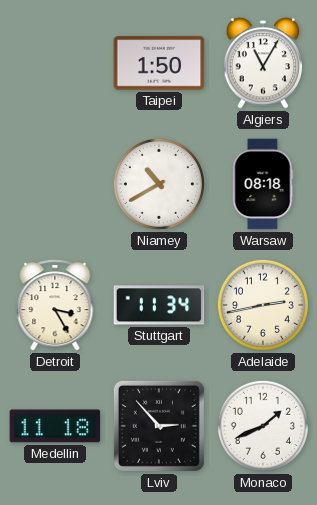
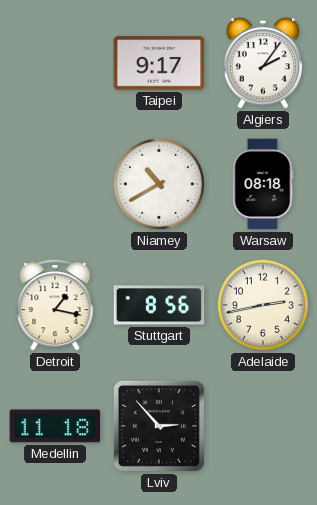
Taipei: 1:50 -> 9:17 (159, 63)
Algiers: 11:05 -> 2:06 (263, 63)
Detroit: 3:25 -> 1:17 (55, 305)
Stuttgart: 11:34 -> 8:56 (159, 305)
Monaco: 1:41 -> none (263, 426)
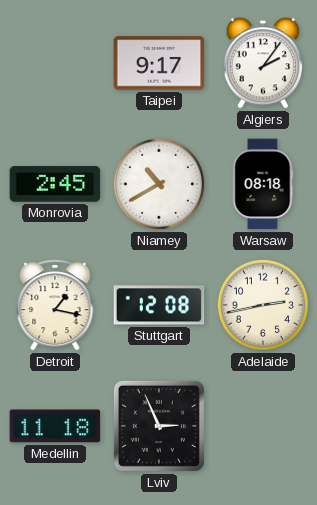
Monrovia: none -> 2:45 (55, 184)
Stuttgart: 8:56 -> 12:08 (159, 305)
Lviv: 2:53 -> 2:56 (159, 426)
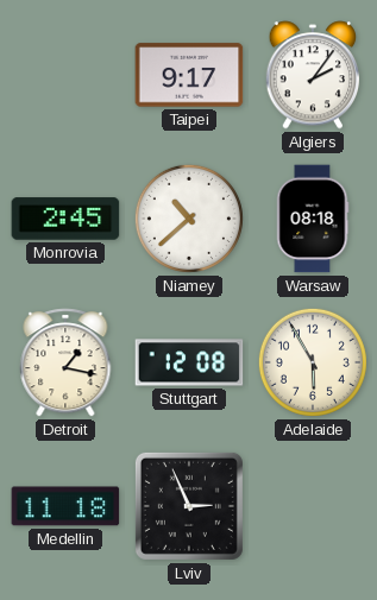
Niamey: 10:40 -> 10:38 (189, 219)
Adelaide: 2:43 -> 5:55 (313, 362)
